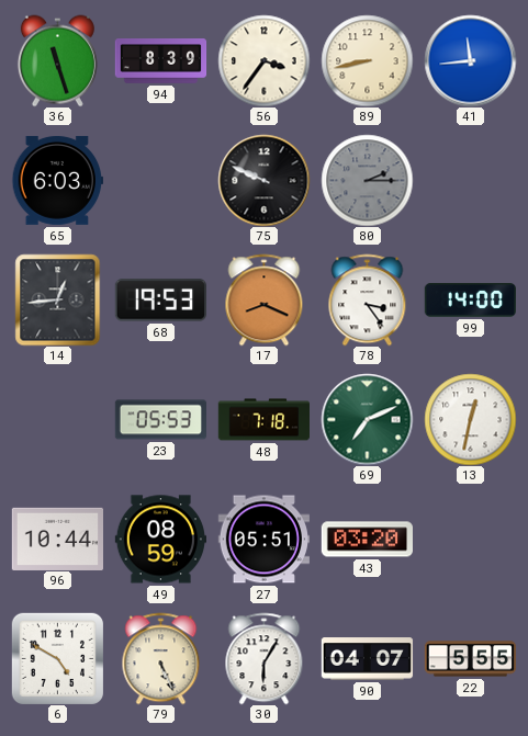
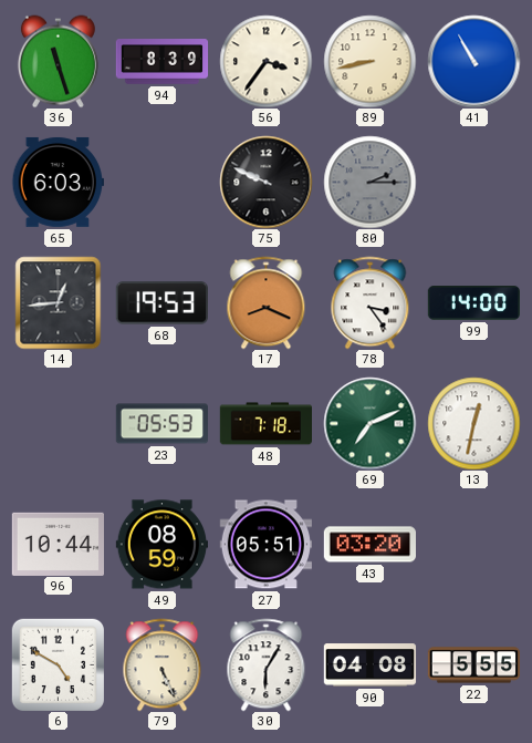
41: 11:44 -> 10:55 (473, 61)
90: 04:07 -> 04:08 (369, 665)
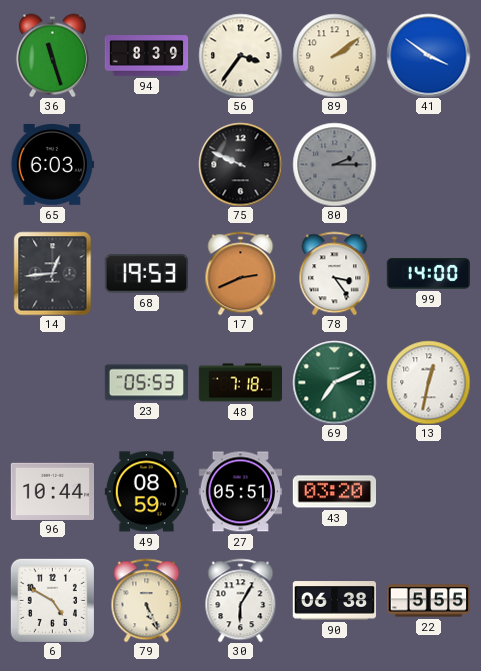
89: 8:43 -> 2:09 (334, 55)
41: 10:55 -> 3:51 (428, 55)
17: 8:19 -> 2:41 (241, 273)
90: 04:08 -> 06:38 (334, 601)
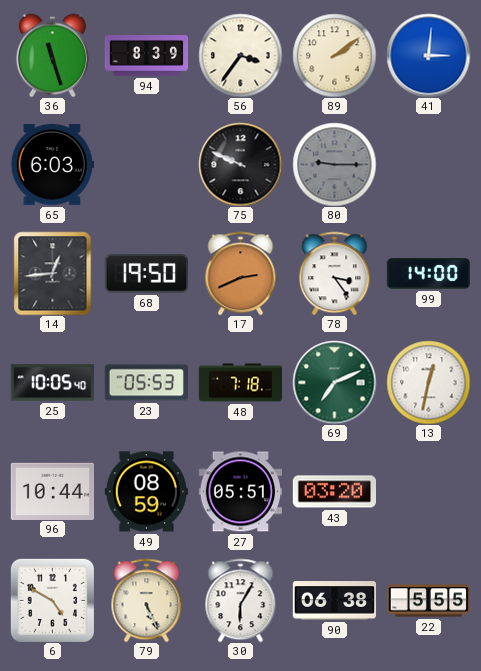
41: 3:51 -> 3:01 (428, 55)
80: 2:15 -> 9:15 (334, 164)
68: 19:53 -> 19:50 (146, 274)
25: none -> 10:05 (52, 383)
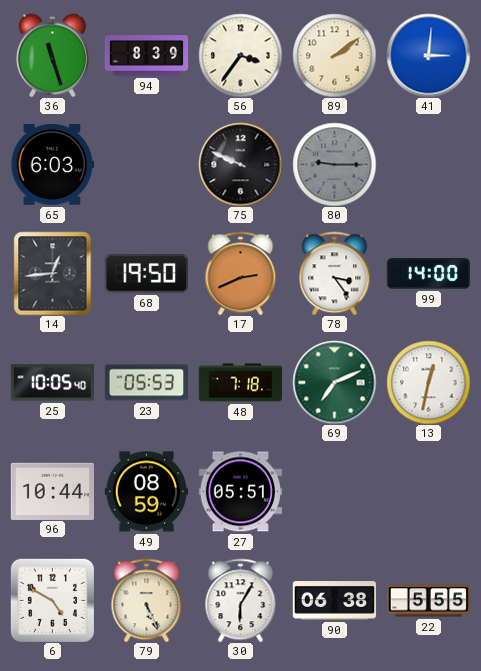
43: 03:20 -> none (334, 492)
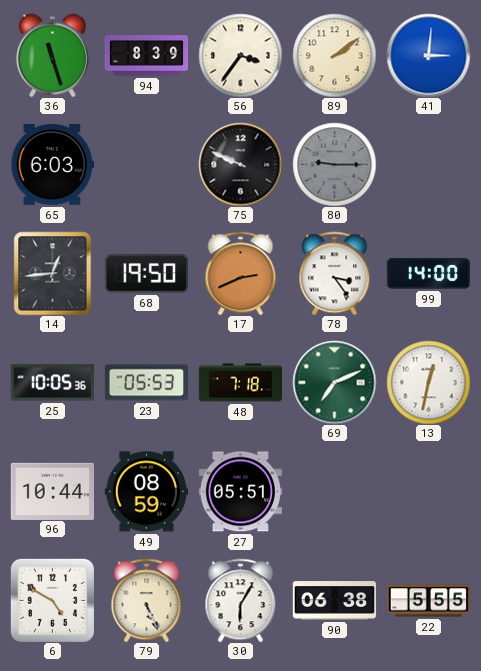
25: 10:05:40 -> 10:05:36 (52, 383)
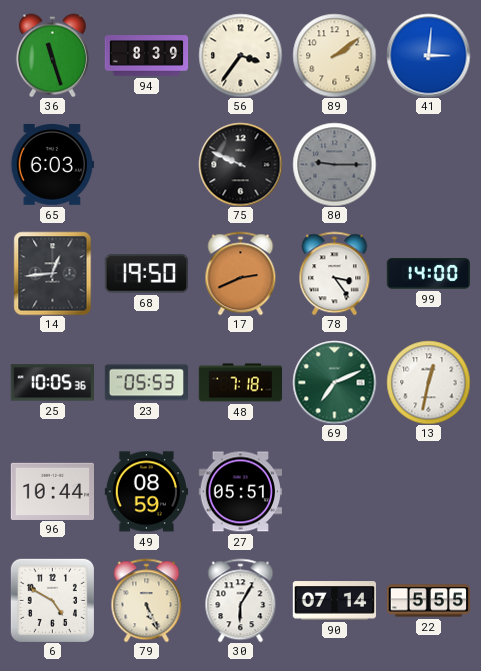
90: 06:38 -> 07:14 (334, 601)
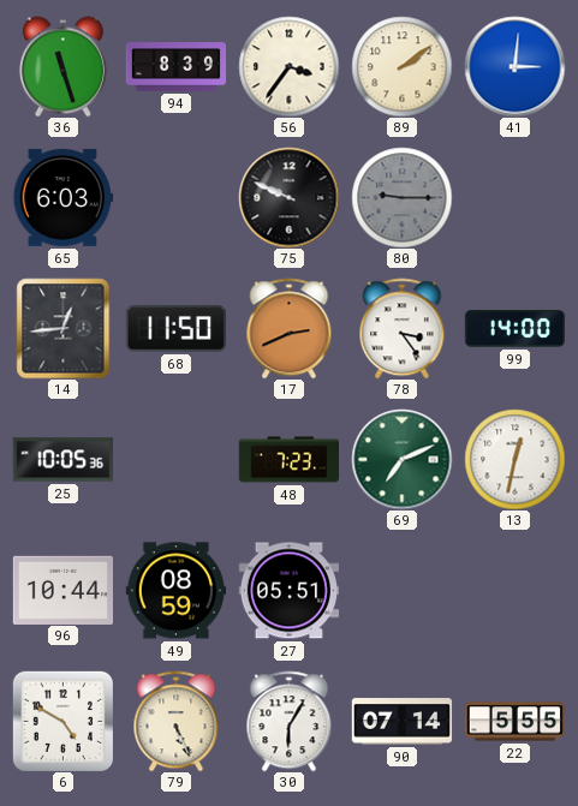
68: 19:50 -> 11:50 (175, 329)
23: 05:53 -> none (146, 383)
48: 7:18 -> 7:23 (288, 460)
